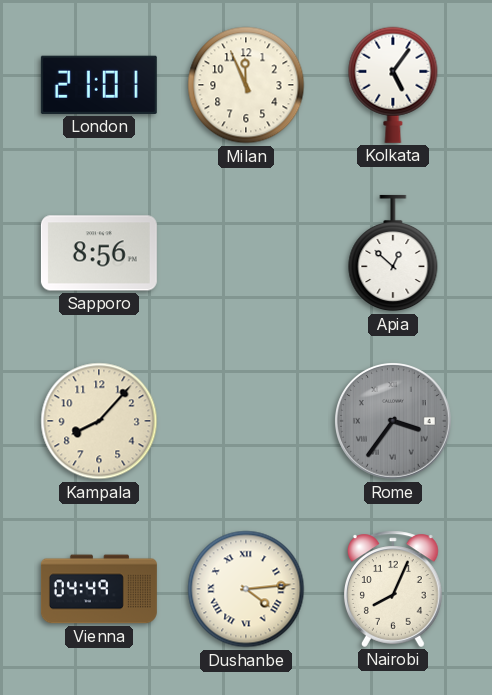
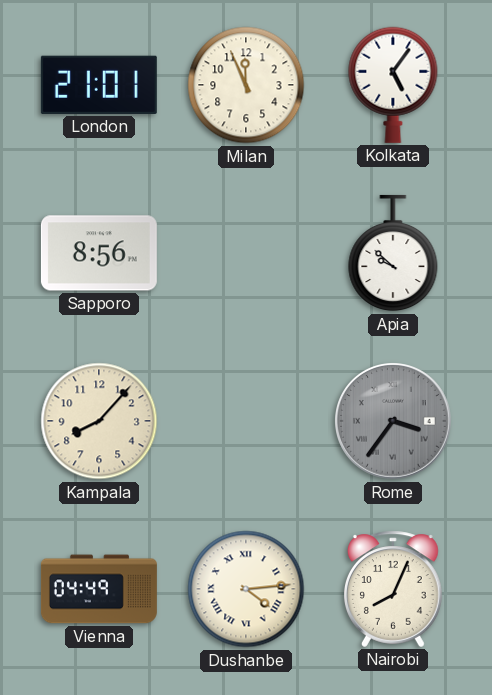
Apia: 12:52 -> 9:52 (393, 253)
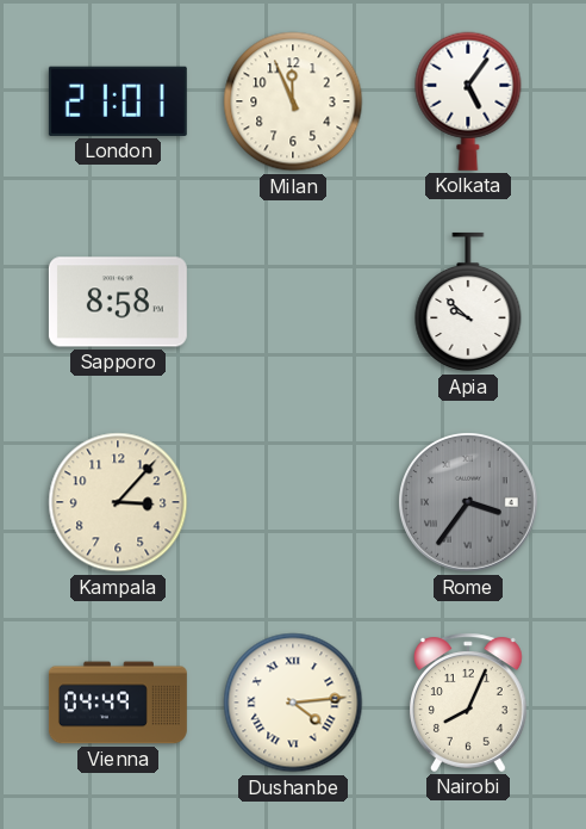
Sapporo: 8:56 -> 8:58 (118, 302)
Kampala: 8:07 -> 3:07 (118, 502)
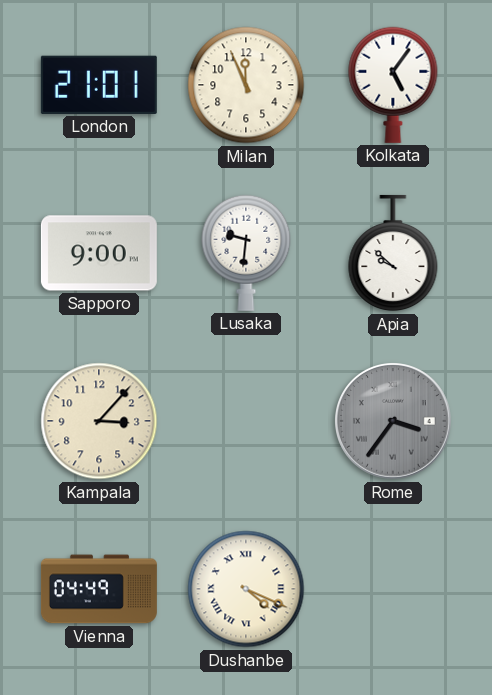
Sapporo: 8:58 -> 9:00 (99, 253)
Lusaka: none -> 9:31 (246, 253)
Dushanbe: 4:14 -> 4:19 (246, 589)
Nairobi: 8:04 -> none (469, 703)
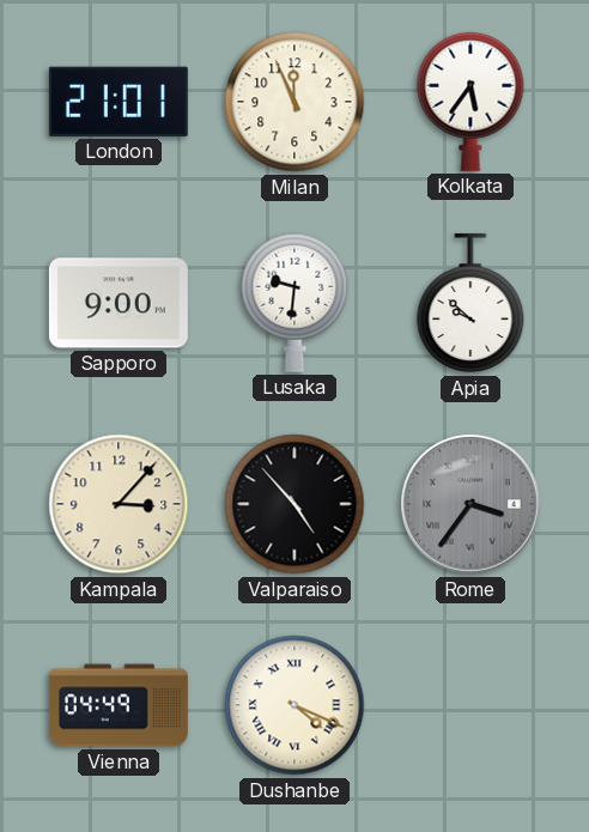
Kolkata: 5:06 -> 5:36 (470, 102)
Valparaiso: none -> 4:53 (294, 504)
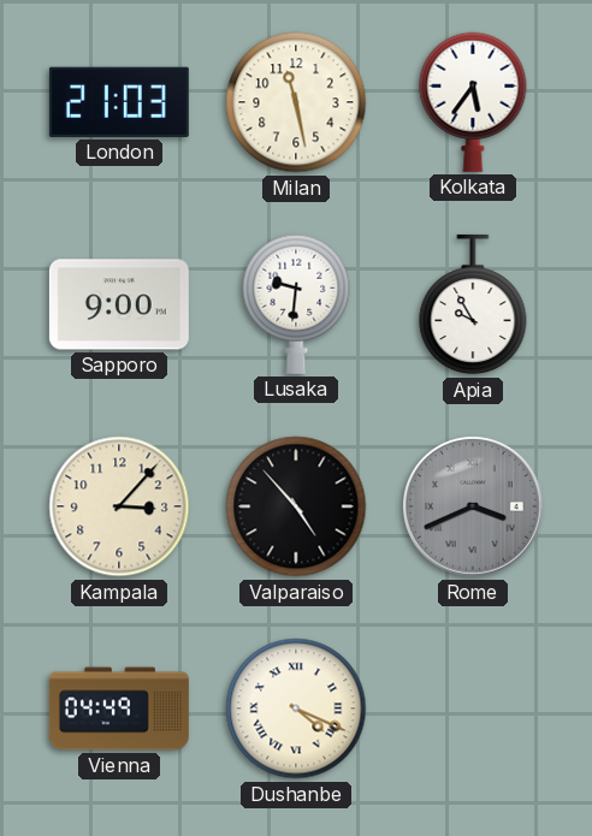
London: 21:01 -> 21:03 (119, 102)
Milan: 11:56 -> 11:28 (296, 102)
Apia: 9:52 -> 9:55 (473, 304)
Rome: 3:36 -> 3:41 (474, 508)
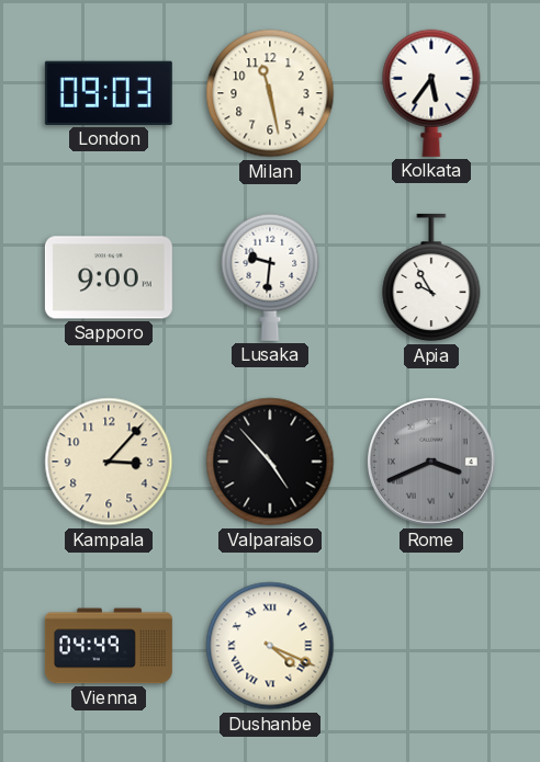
London: 21:03 -> 09:03 (109, 93)
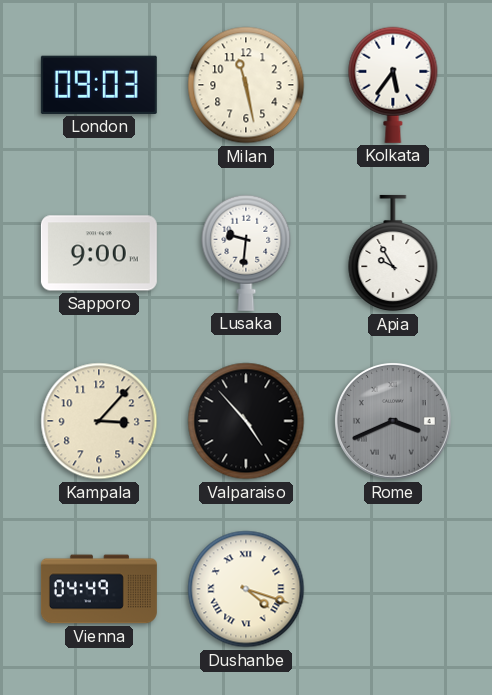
Dushanbe: 4:19 -> 4:18 (246, 589)
